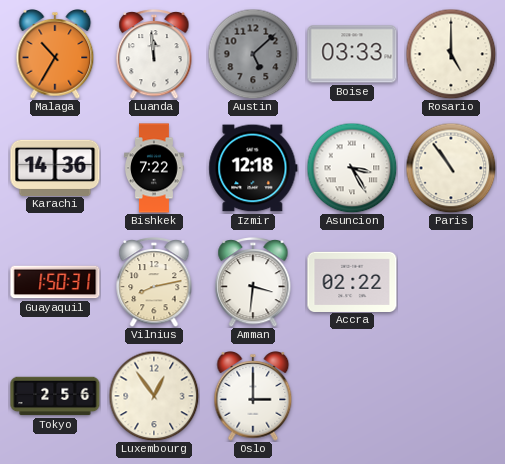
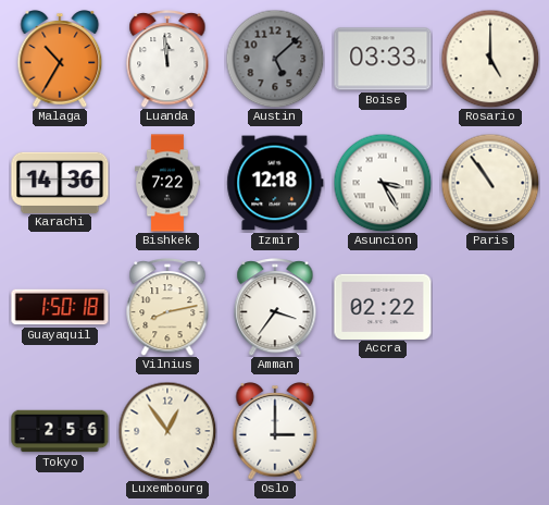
Guayaquil: 1:50:31 -> 1:50:18 (60, 307)
Amman: 3:31 -> 3:36 (275, 307)
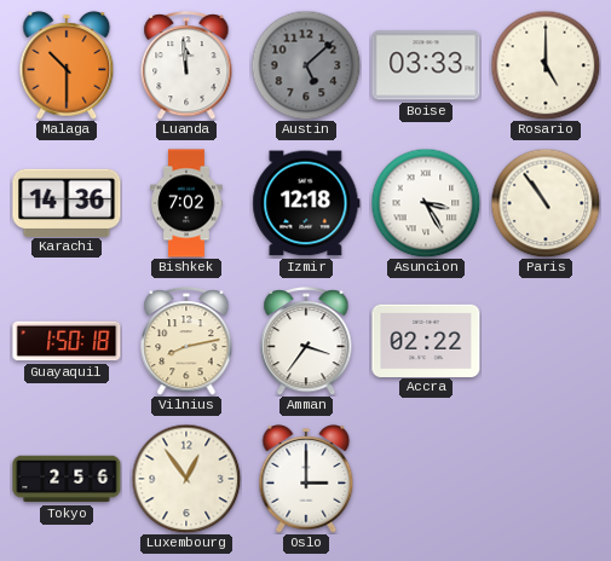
Malaga: 10:35 -> 10:30 (67, 66)
Bishkek: 7:22 -> 7:02 (188, 203)
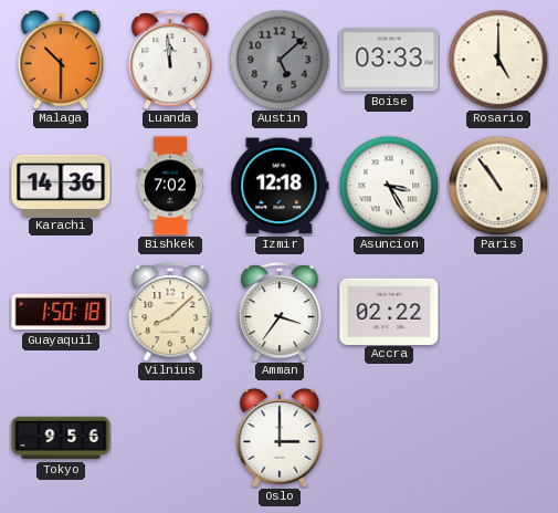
Vilnius: 8:13 -> 8:08 (170, 312)
Tokyo: 2:56 -> 9:56 (61, 438)
Luxembourg: 12:54 -> none (186, 479)
